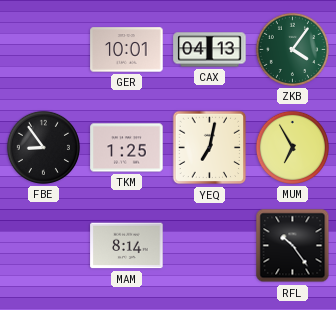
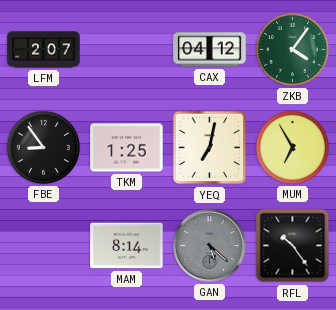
LFM: none -> 2:07 (44, 50)
GER: 10:01 -> none (127, 50)
CAX: 04:13 -> 04:12 (210, 50)
GAN: none -> 5:22 (210, 246)
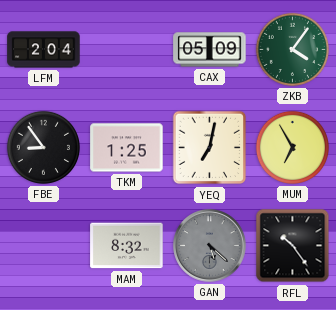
LFM: 2:07 -> 2:04 (44, 50)
CAX: 04:12 -> 05:09 (210, 50)
MAM: 8:14 -> 8:32 (127, 246)
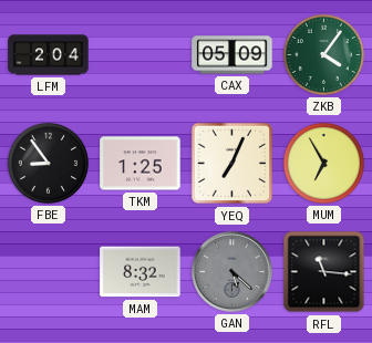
YEQ: 7:02 -> 7:04 (232, 164)
RFL: 10:24 -> 11:16 (324, 272)
